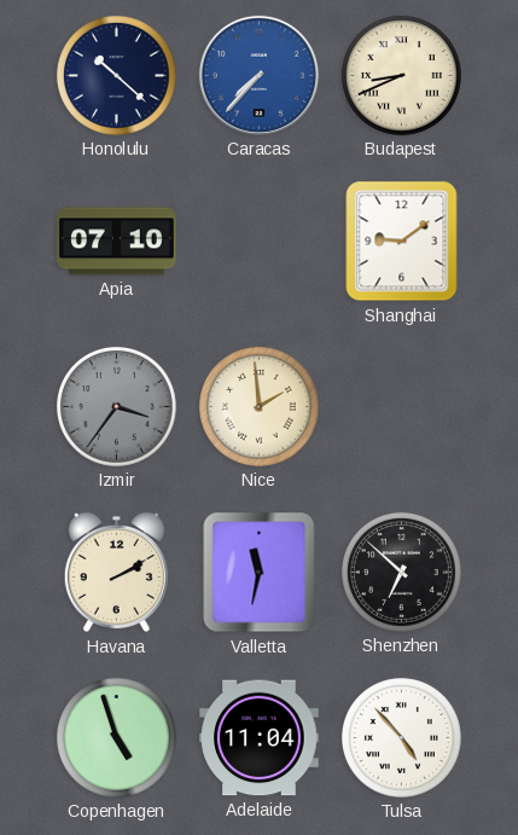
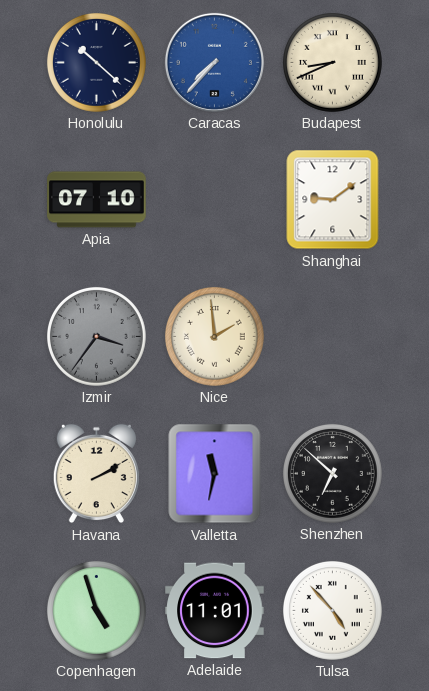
Adelaide: 11:04 -> 11:01 (215, 611)
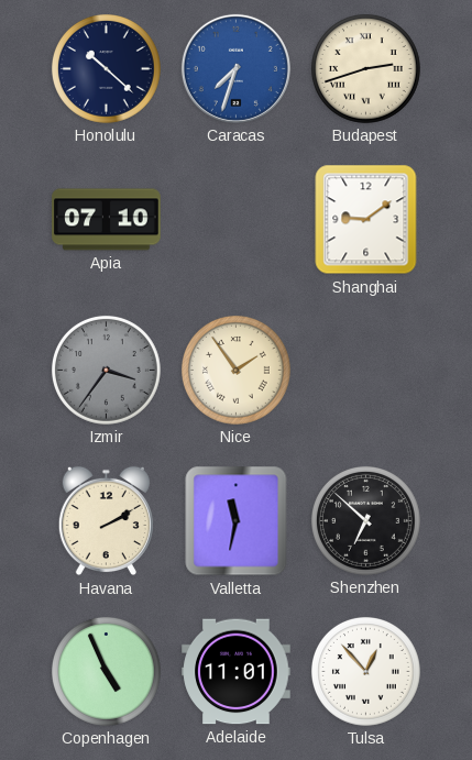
Caracas: 7:37 -> 7:33 (235, 68)
Budapest: 8:41 -> 2:42 (365, 68)
Nice: 1:59 -> 1:54 (235, 370)
Copenhagen: 4:57 -> 4:56 (106, 671)
Tulsa: 4:53 -> 12:53 (365, 671)
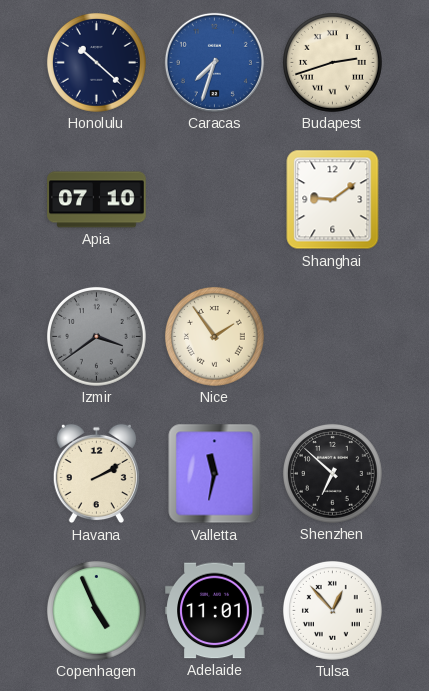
Izmir: 3:36 -> 3:39 (96, 336)
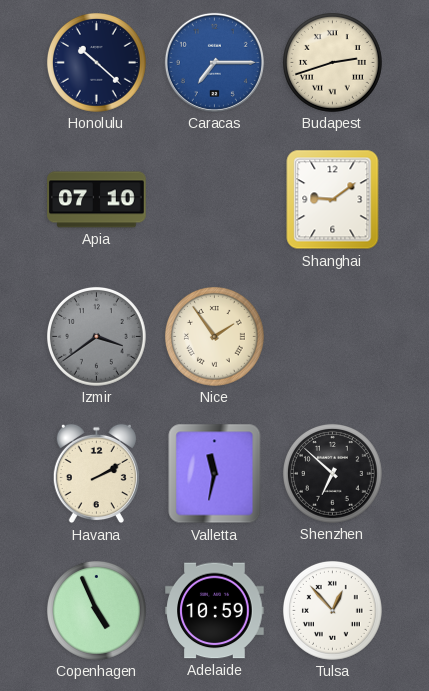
Caracas: 7:33 -> 7:15 (214, 62)
Adelaide: 11:01 -> 10:59 (215, 611)
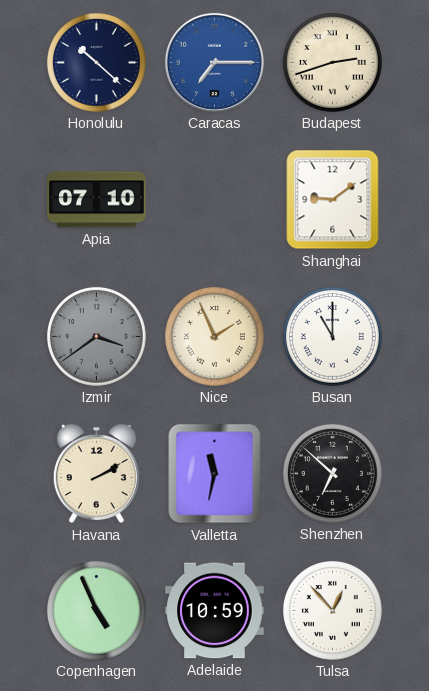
Nice: 1:54 -> 1:56 (214, 336)
Busan: none -> 11:00 (332, 336)
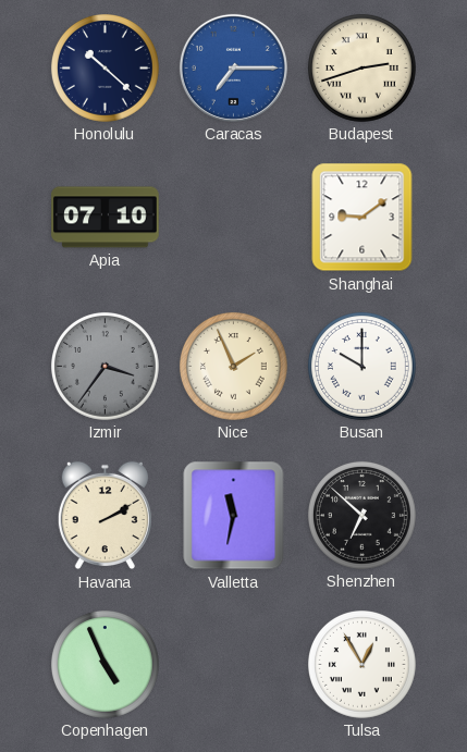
Izmir: 3:39 -> 3:36 (105, 366)
Busan: 11:00 -> 10:00 (361, 366)
Adelaide: 10:59 -> none (215, 611)
Tulsa: 12:53 -> 12:55 (361, 664)
